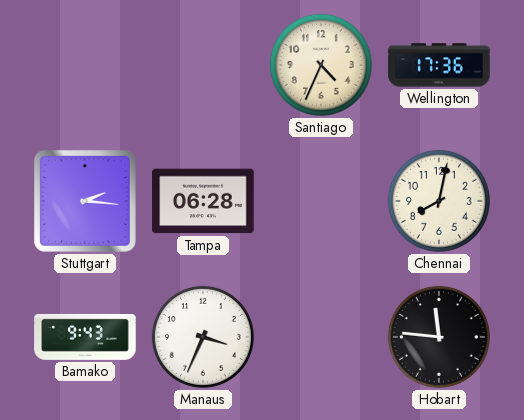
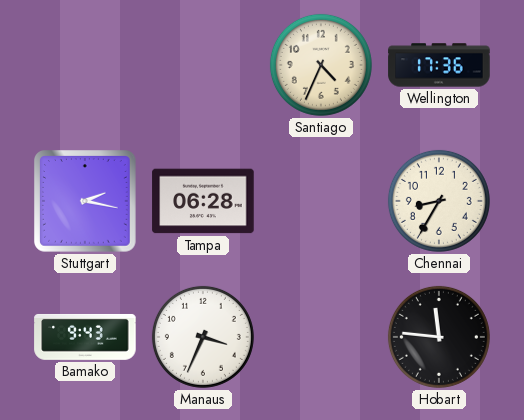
Stuttgart: 2:16 -> 2:17 (86, 202)
Chennai: 8:02 -> 8:35 (439, 201)
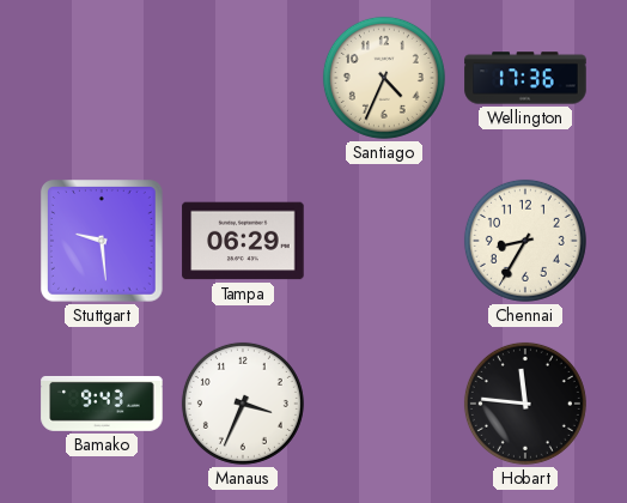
Stuttgart: 2:17 -> 9:29 (103, 242)
Tampa: 06:28 -> 06:29 (243, 241)
